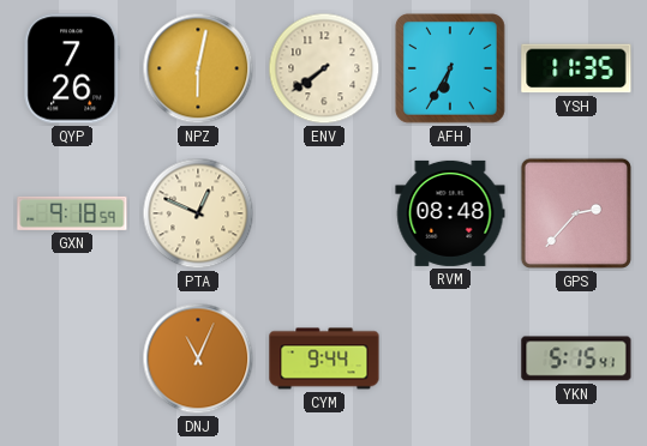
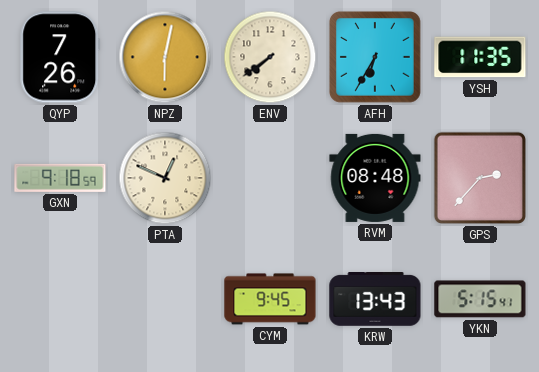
DNJ: 11:04 -> none (198, 358)
CYM: 9:44 -> 9:45 (270, 299)
KRW: none -> 13:43 (375, 300)
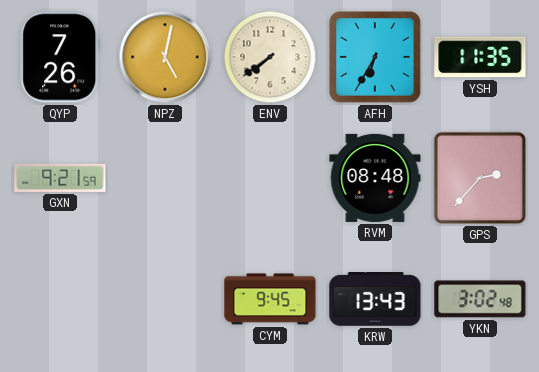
NPZ: 6:02 -> 5:02 (165, 57)
GXN: 9:18 -> 9:21 (60, 178)
PTA: 12:49 -> none (165, 178)
YKN: 5:15 -> 3:02 (480, 299)
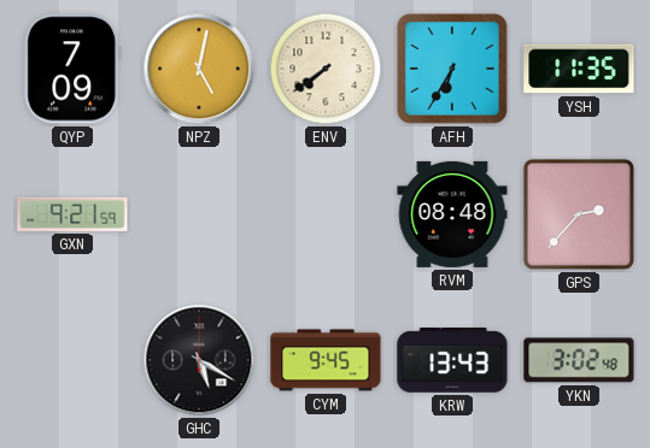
QYP: 7:26 -> 7:09 (72, 69)
GHC: none -> 5:20 (199, 360)
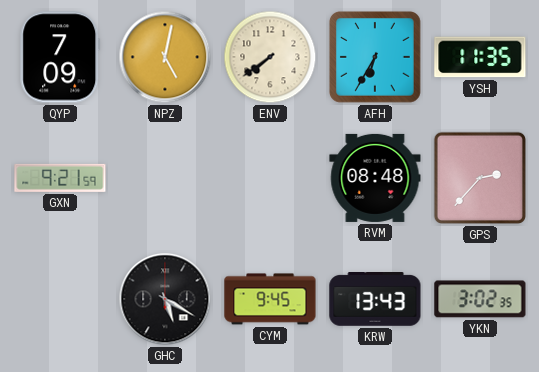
YKN: 3:02:48 -> 3:02:35 (480, 299)
